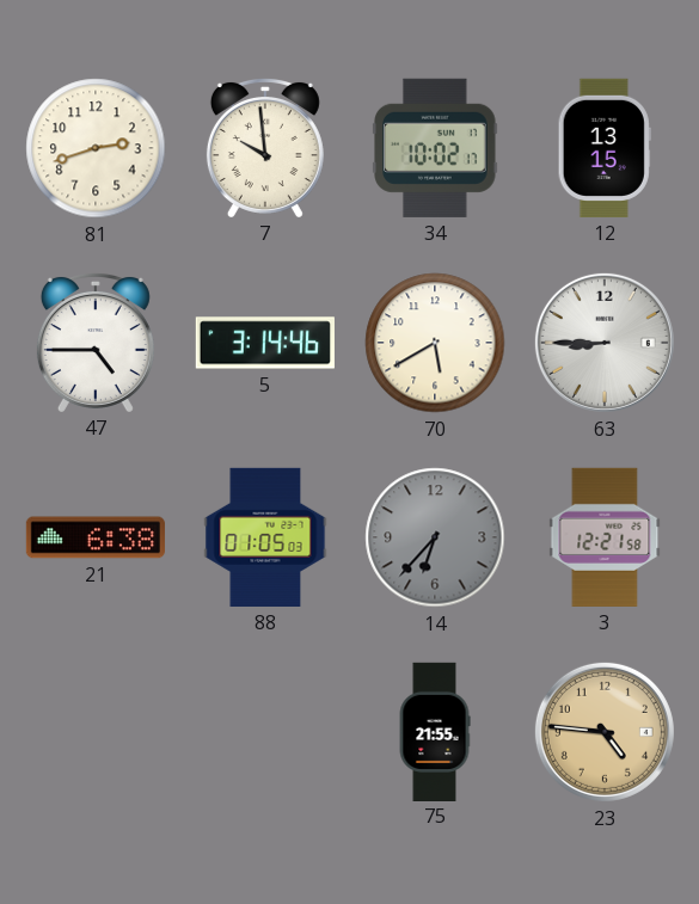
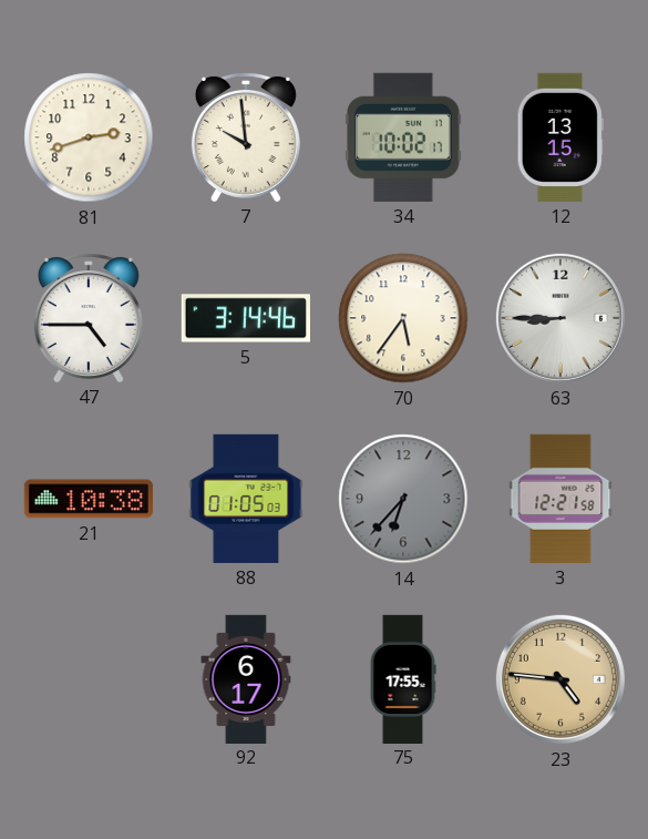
70: 5:40 -> 5:36 (403, 318)
21: 6:38 -> 10:38 (89, 499)
92: none -> 6:17 (246, 678)
75: 21:55 -> 17:55 (403, 678)
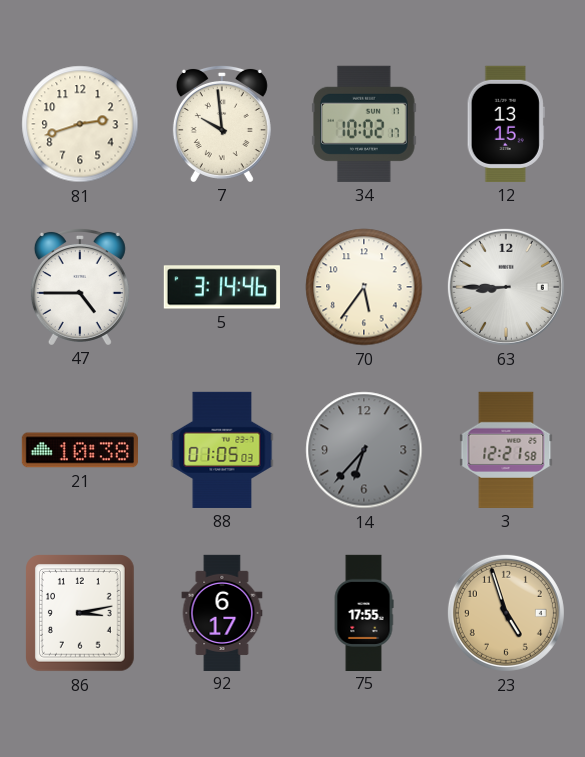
86: none -> 3:13 (81, 613)
23: 4:46 -> 4:57 (506, 613)
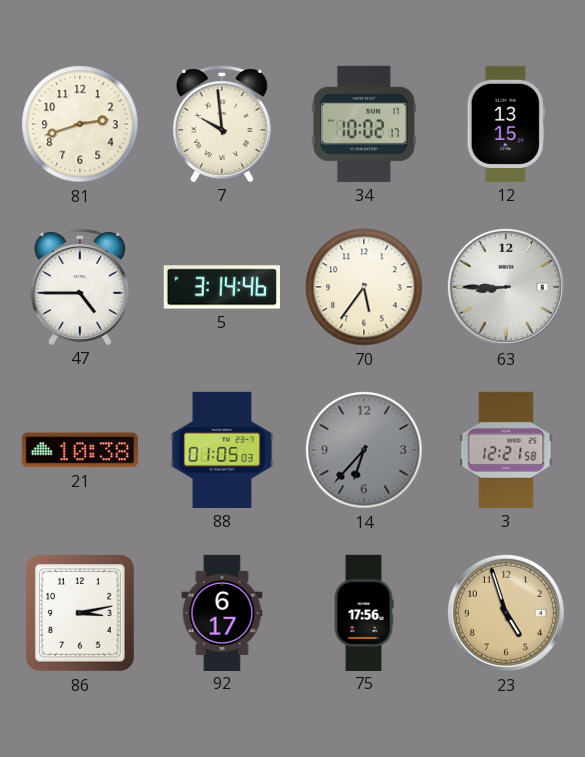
75: 17:55 -> 17:56 (364, 612)
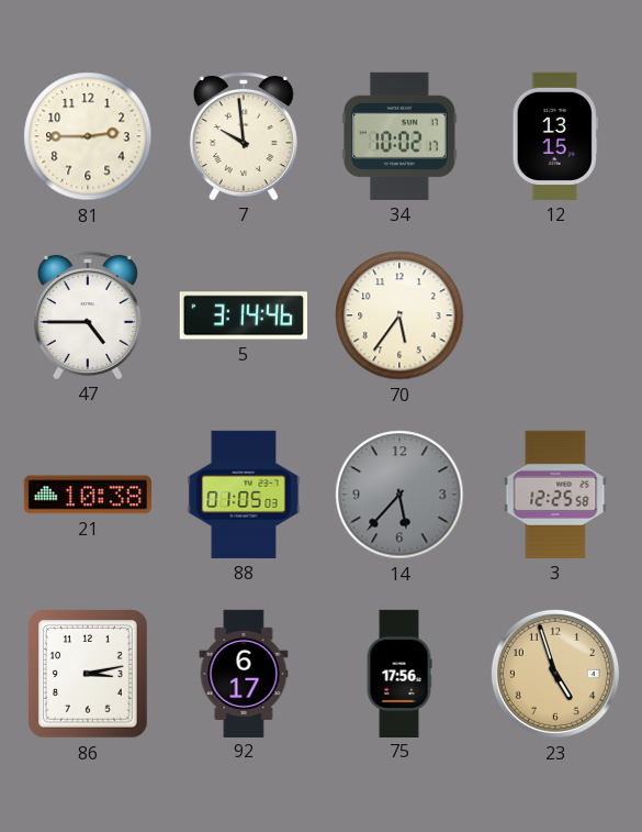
81: 2:42 -> 2:45 (88, 136)
63: 8:45 -> none (506, 287)
14: 6:37 -> 5:37 (399, 495)
3: 12:21 -> 12:25 (555, 495)
